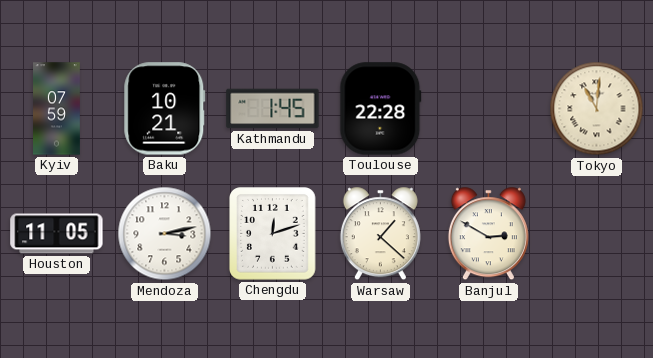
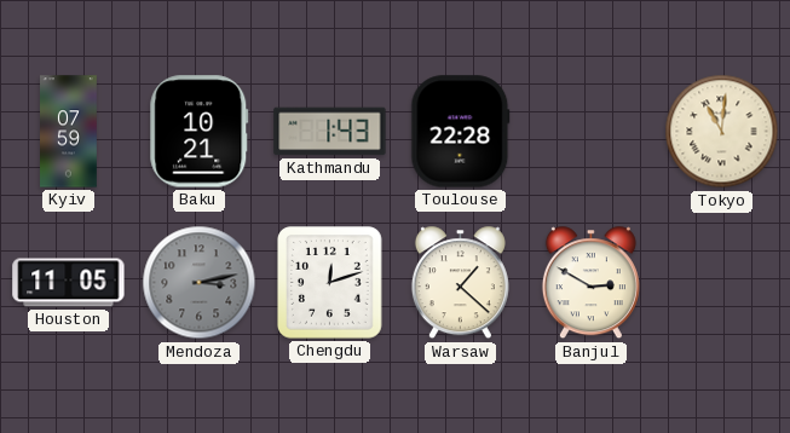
Kathmandu: 1:45 -> 1:43 (330, 132)
Mendoza dial: white -> grey (200, 283)
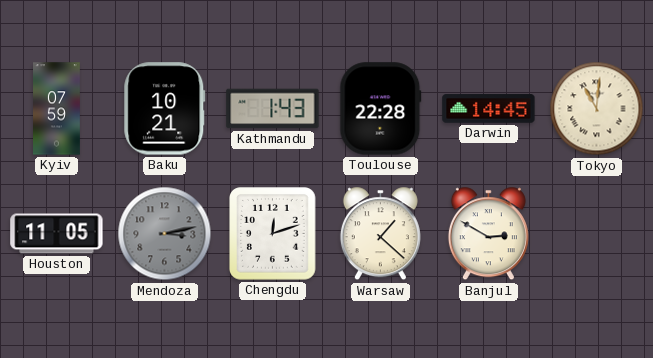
Darwin: none -> 14:45 (489, 109)
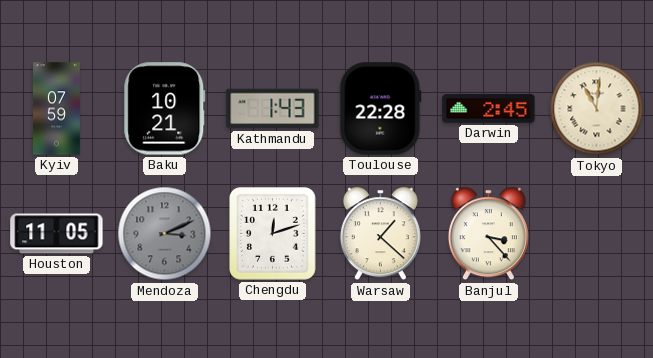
Darwin: 14:45 -> 2:45 (489, 109)
Mendoza: 3:13 -> 3:11 (165, 234)
Banjul: 2:50 -> 3:23 (488, 234)
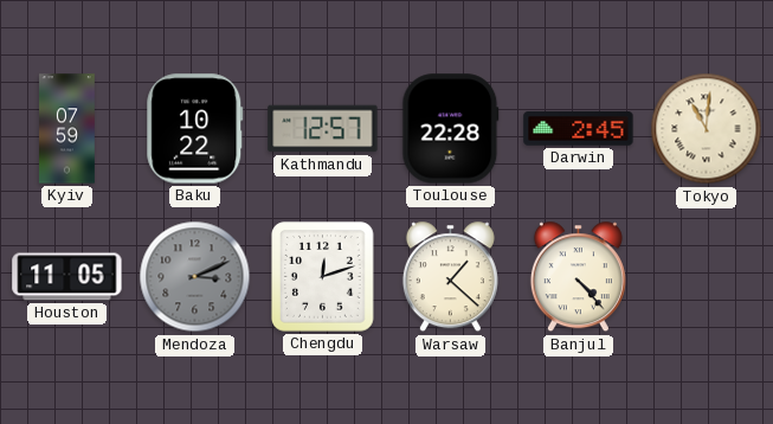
Baku: 10:21 -> 10:22 (195, 129)
Kathmandu: 1:43 -> 12:57 (323, 129)
Banjul: 3:23 -> 4:23 (578, 277)
